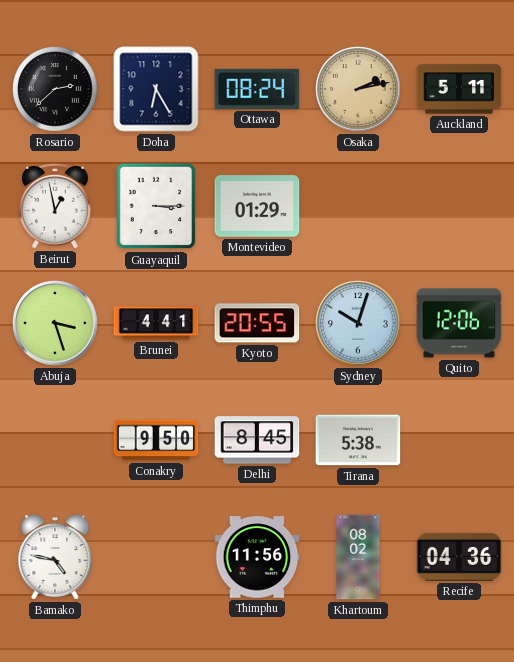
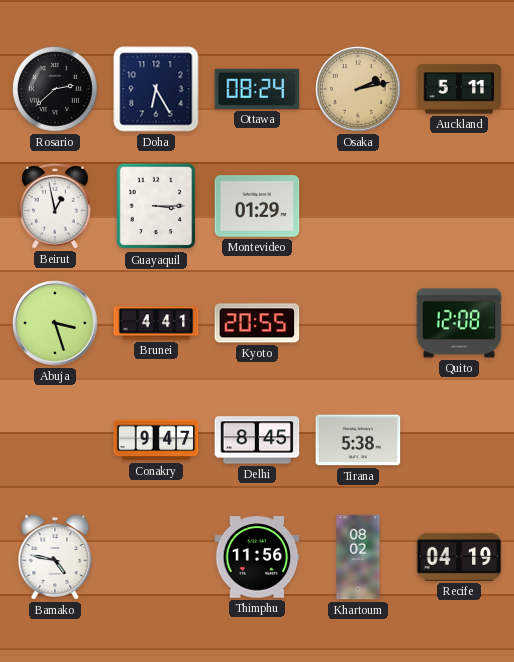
Sydney: 10:03 -> none (358, 323)
Quito: 12:06 -> 12:08 (459, 323)
Conakry: 9:50 -> 9:47 (156, 440)
Recife: 04:36 -> 04:19 (459, 557)
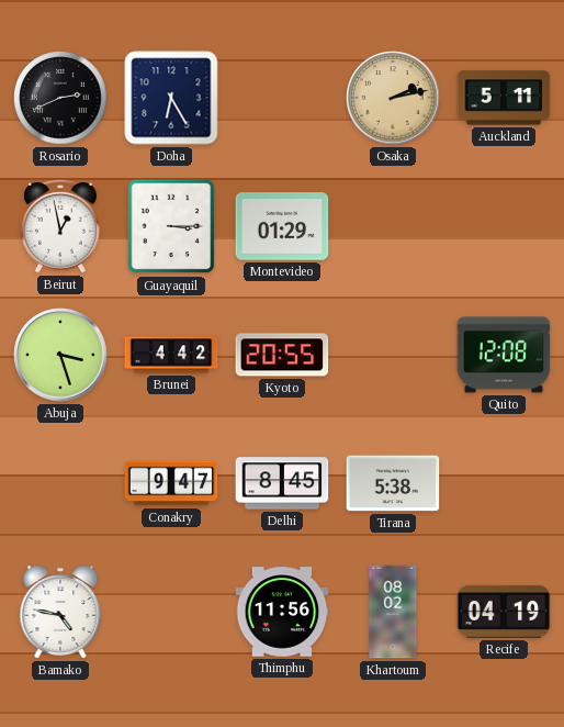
Rosario: 2:38 -> 2:41 (60, 98)
Ottawa: 08:24 -> none (257, 89)
Brunei: 4:41 -> 4:42 (171, 355)
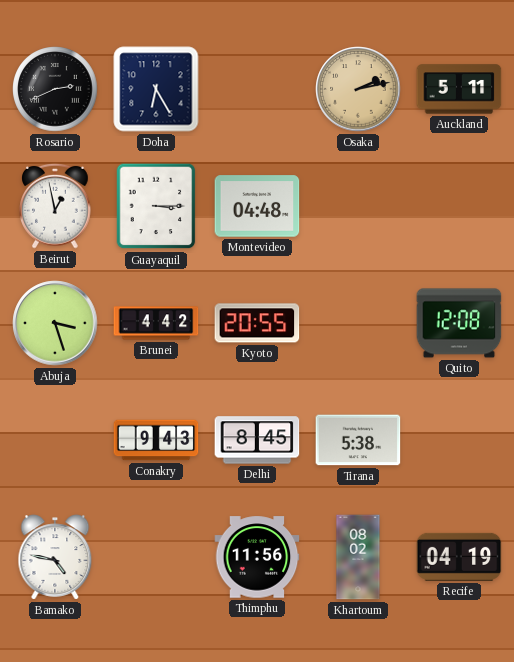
Montevideo: 01:29 -> 04:48 (257, 206)
Conakry: 9:47 -> 9:43 (156, 440)
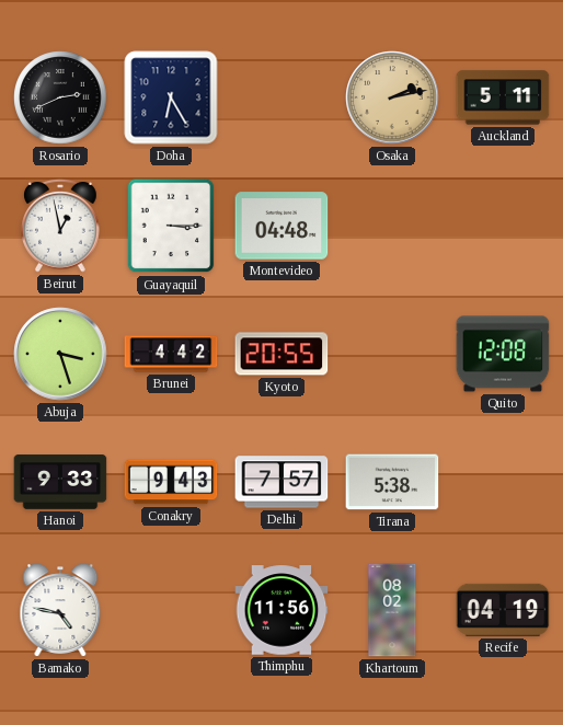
Hanoi: none -> 9:33 (60, 482)
Delhi: 8:45 -> 7:57 (281, 482)
